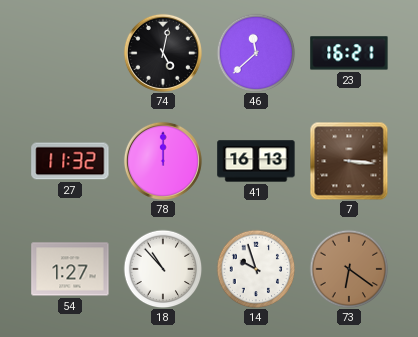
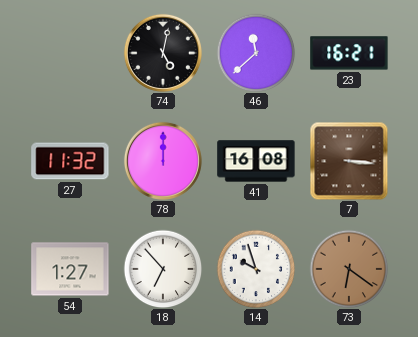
41: 16:13 -> 16:08 (256, 161)
18: 10:53 -> 6:53 (163, 269)
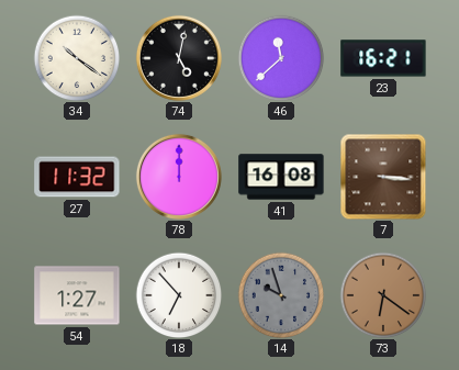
34: none -> 10:21 (77, 58)
14 dial: white -> grey (281, 295)
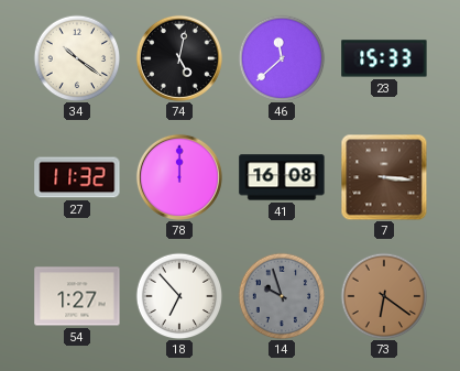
23: 16:21 -> 15:33 (384, 58)
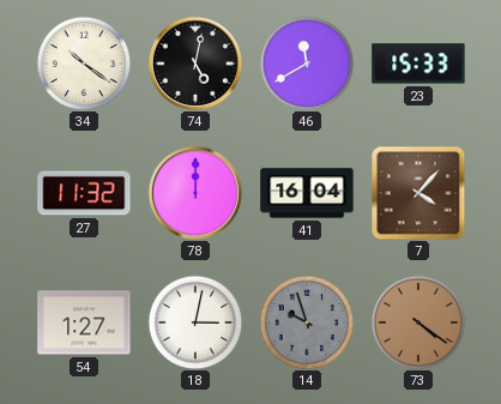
46: 11:38 -> 11:40 (307, 64)
41: 16:08 -> 16:04 (307, 193)
7: 3:16 -> 4:07 (418, 193)
18: 6:53 -> 3:02 (195, 322)
73: 6:21 -> 4:21 (418, 322)
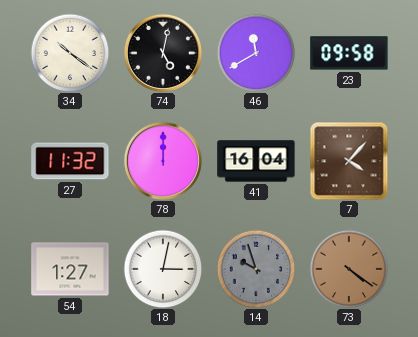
23: 15:33 -> 09:58 (349, 53)
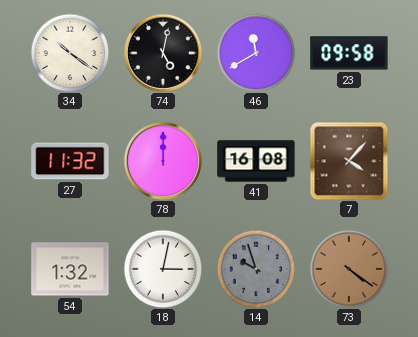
41: 16:04 -> 16:08 (256, 161)
54: 1:27 -> 1:32 (70, 269)
